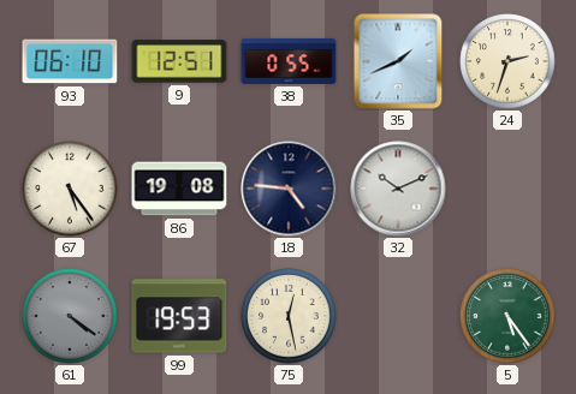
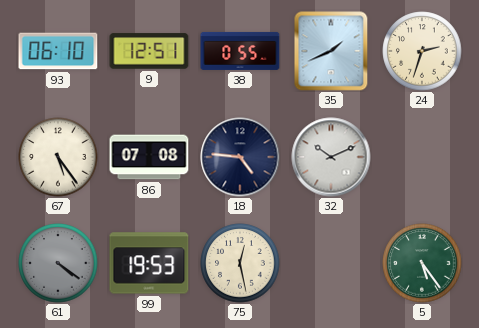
86: 19:08 -> 07:08 (149, 157)
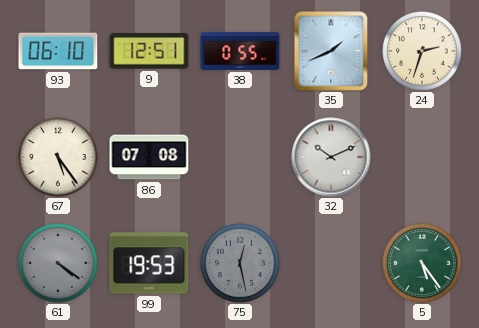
18: 4:46 -> none (240, 157)
75 dial: cream -> grey (240, 263)
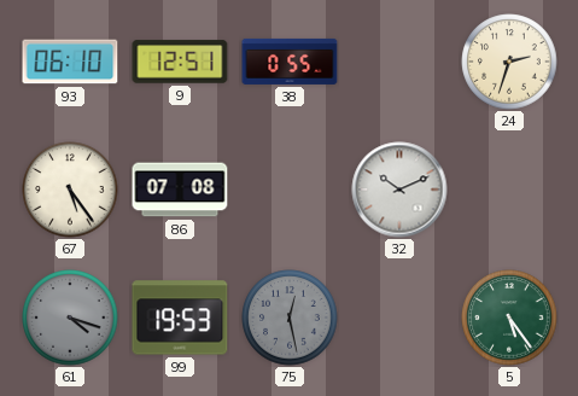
35: 1:41 -> none (331, 51)
61: 4:21 -> 4:18 (70, 318)
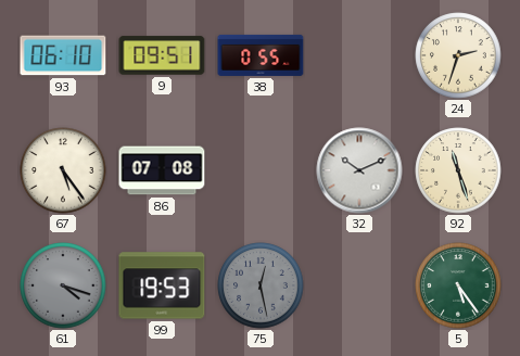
9: 12:51 -> 09:51 (162, 55)
92: none -> 11:27 (458, 170)
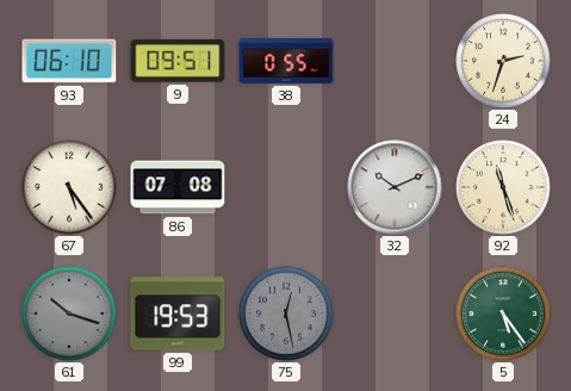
61: 4:18 -> 10:18 (69, 314)
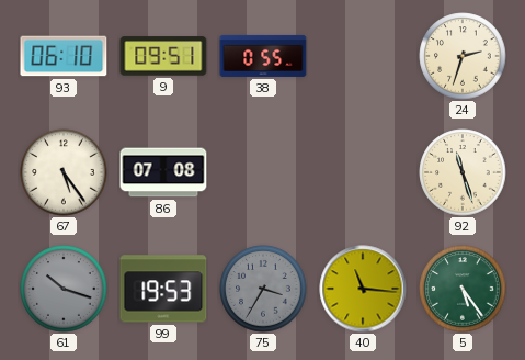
32: 10:11 -> none (395, 187)
75: 12:28 -> 3:35 (263, 289)
40: none -> 11:16 (363, 289)
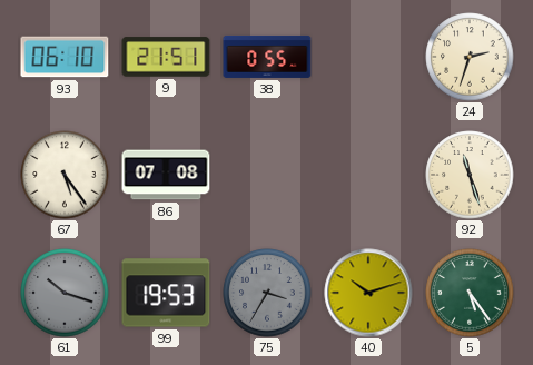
9: 09:51 -> 21:51 (166, 57)
40: 11:16 -> 10:12 (368, 293)
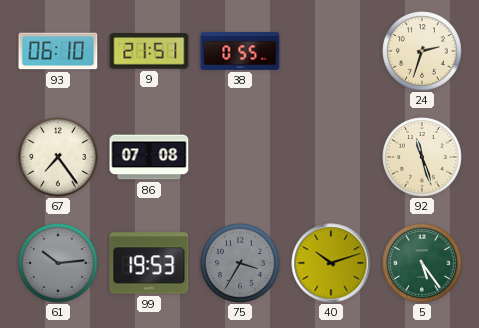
67: 5:24 -> 7:24 (58, 157)
61: 10:18 -> 10:14 (58, 263)
